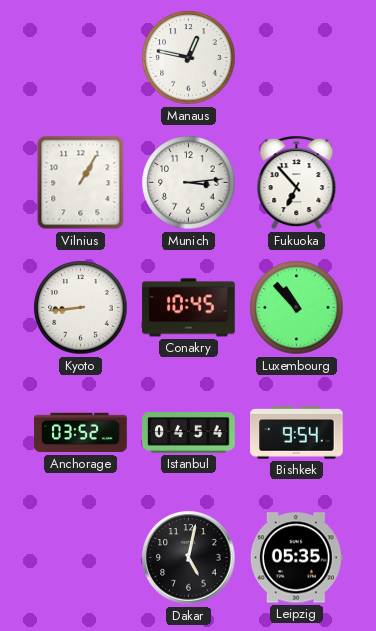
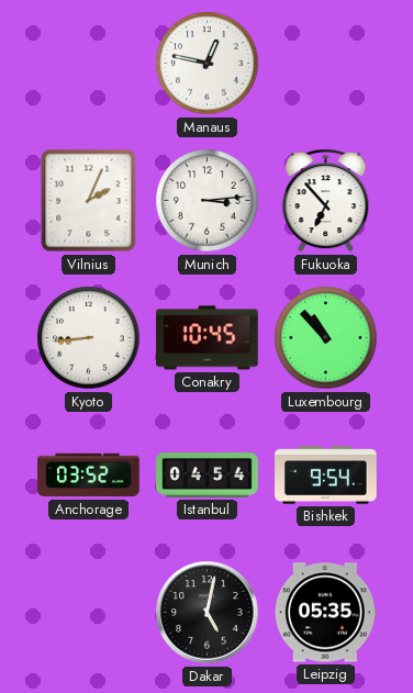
Vilnius: 1:05 -> 2:04 (89, 201)
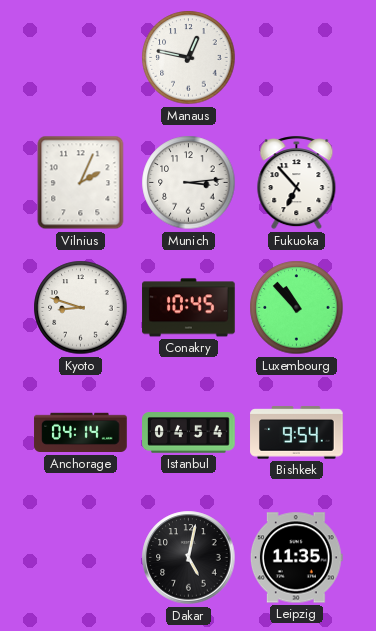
Kyoto: 8:44 -> 8:48 (81, 308)
Anchorage: 03:52 -> 04:14 (81, 433)
Leipzig: 05:35 -> 11:35 (296, 558)
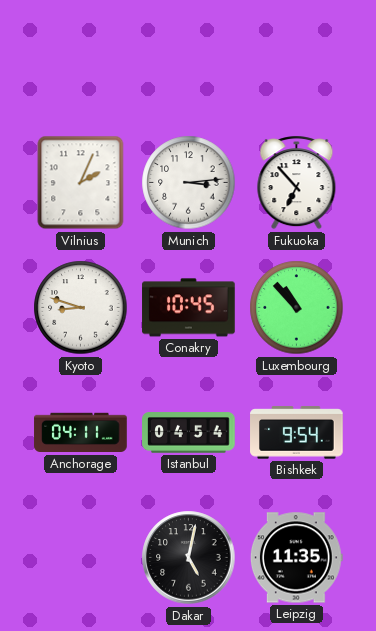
Manaus: 12:47 -> none (189, 58)
Anchorage: 04:14 -> 04:11 (81, 433)
